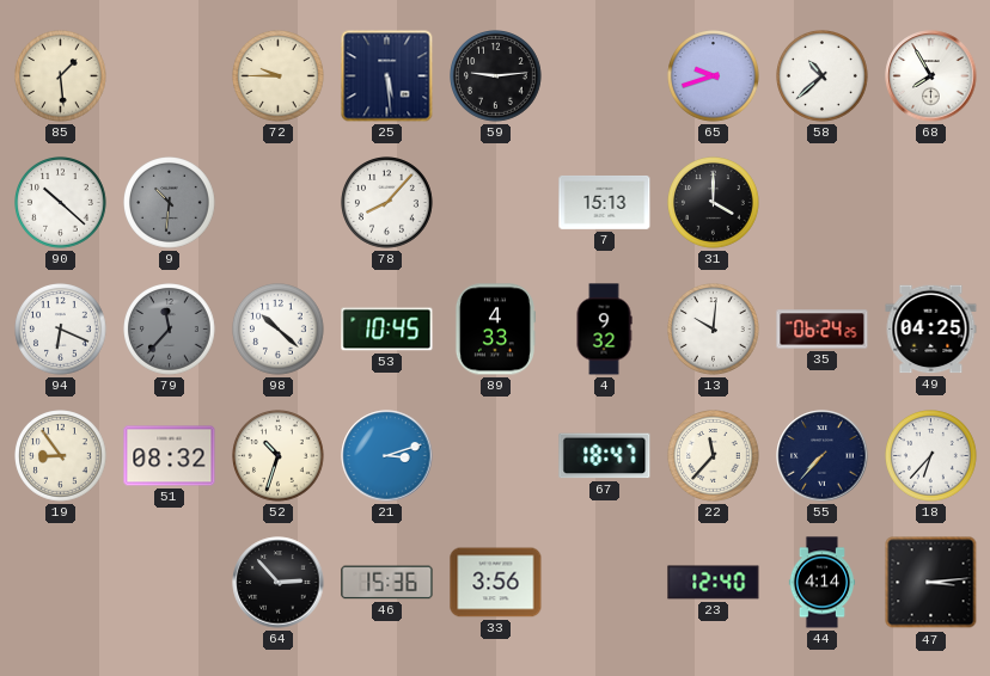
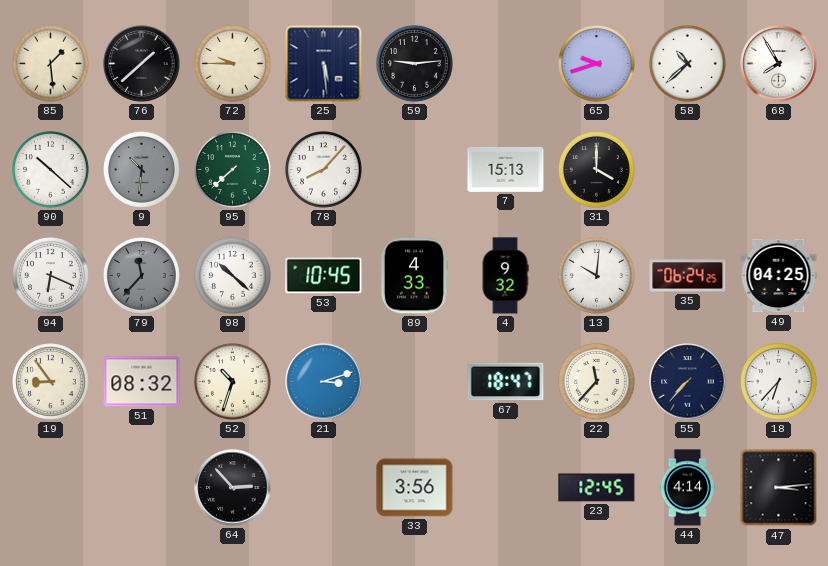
76: none -> 1:38 (142, 64)
95: none -> 7:38 (233, 170)
46: 15:36 -> none (387, 583)
23: 12:40 -> 12:45 (597, 488)
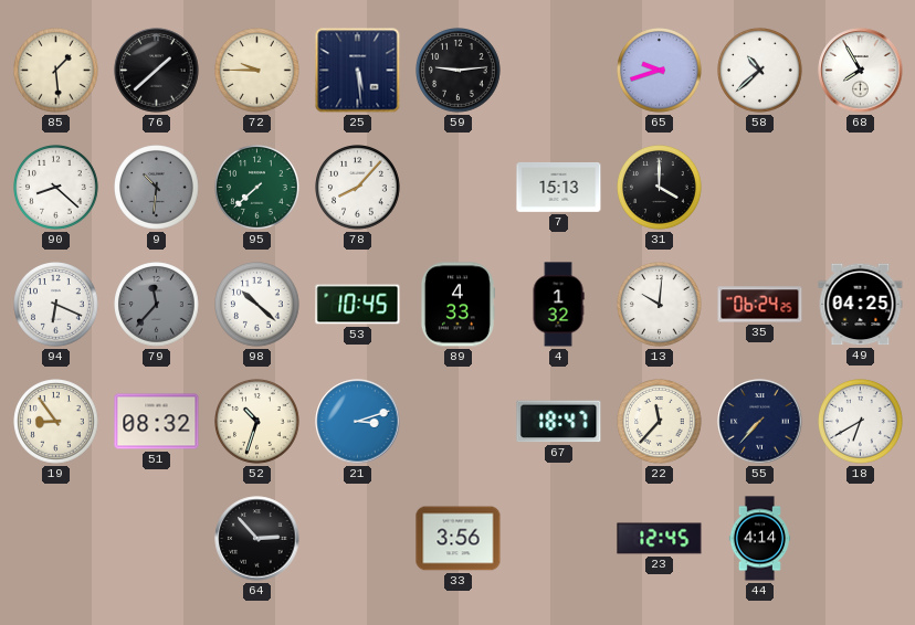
90: 10:22 -> 8:22 (56, 188)
4: 9:32 -> 1:32 (558, 305)
18: 6:37 -> 6:40 (861, 422)
47: 3:14 -> none (779, 488)
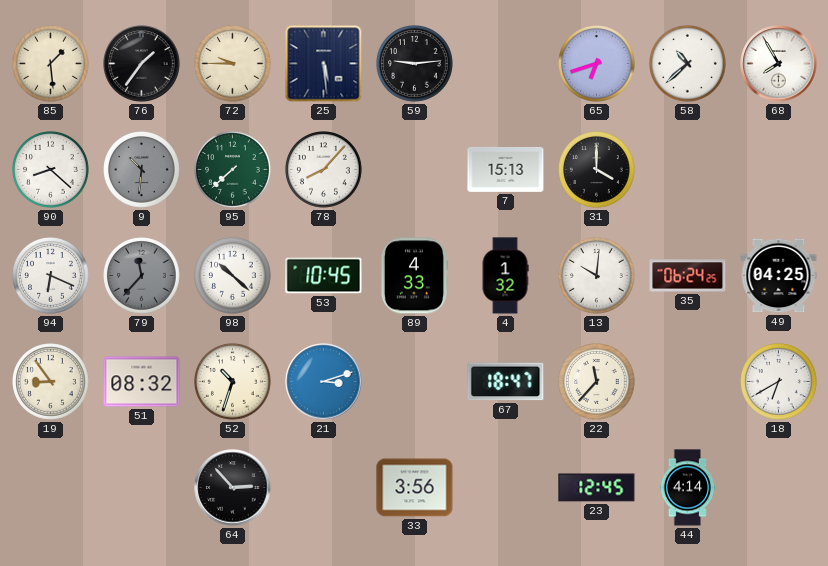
76: 1:38 -> 1:36 (142, 64)
65: 9:42 -> 6:42 (597, 64)
55: 7:37 -> none (760, 422)
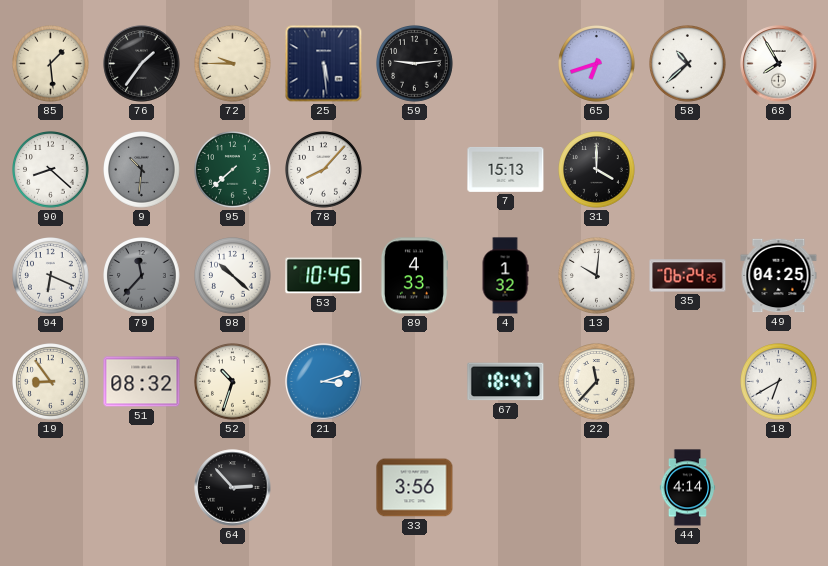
23: 12:45 -> none (597, 488)
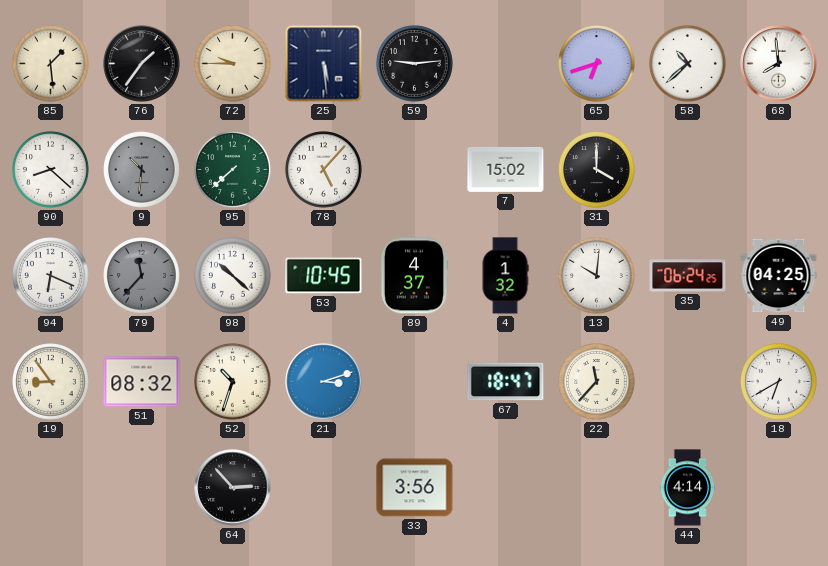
68: 7:55 -> 7:59 (779, 64)
78: 8:07 -> 5:07 (324, 170)
7: 15:13 -> 15:02 (506, 169)
89: 4:33 -> 4:37 (413, 276)
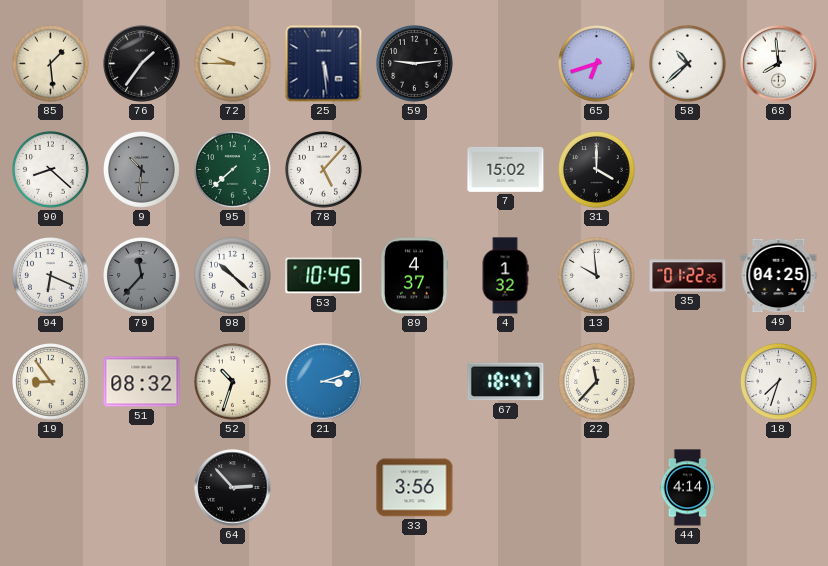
13: 10:01 -> 9:59 (597, 276)
35: 06:24 -> 01:22 (688, 276)
18: 6:40 -> 7:33 (779, 382)
